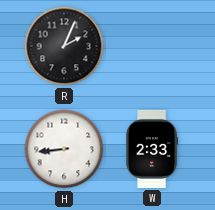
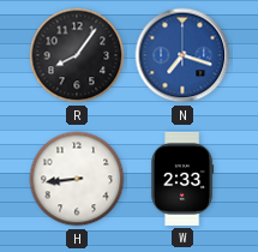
R: 2:04 -> 8:06 (77, 55)
N: none -> 7:18 (182, 55)
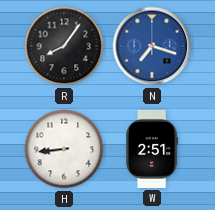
W: 2:33 -> 2:51 (152, 149)
